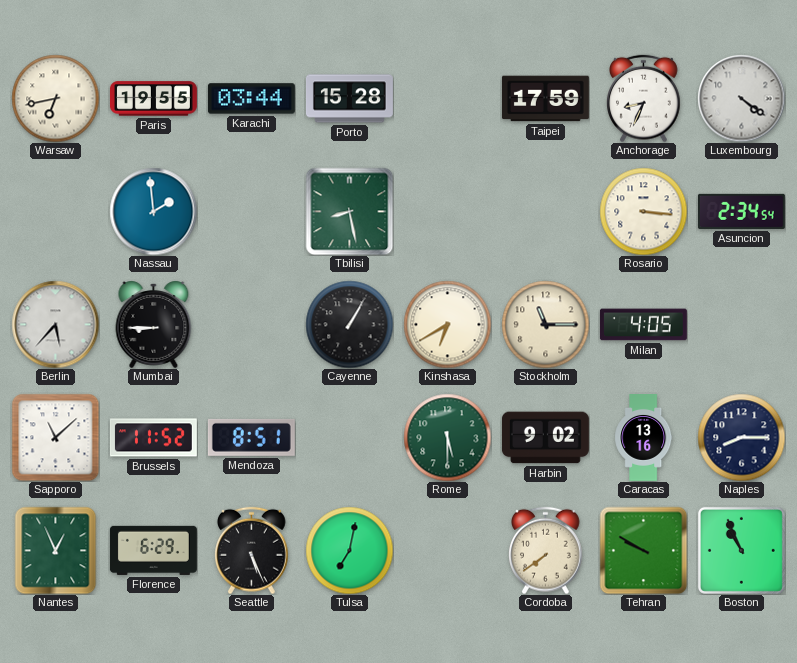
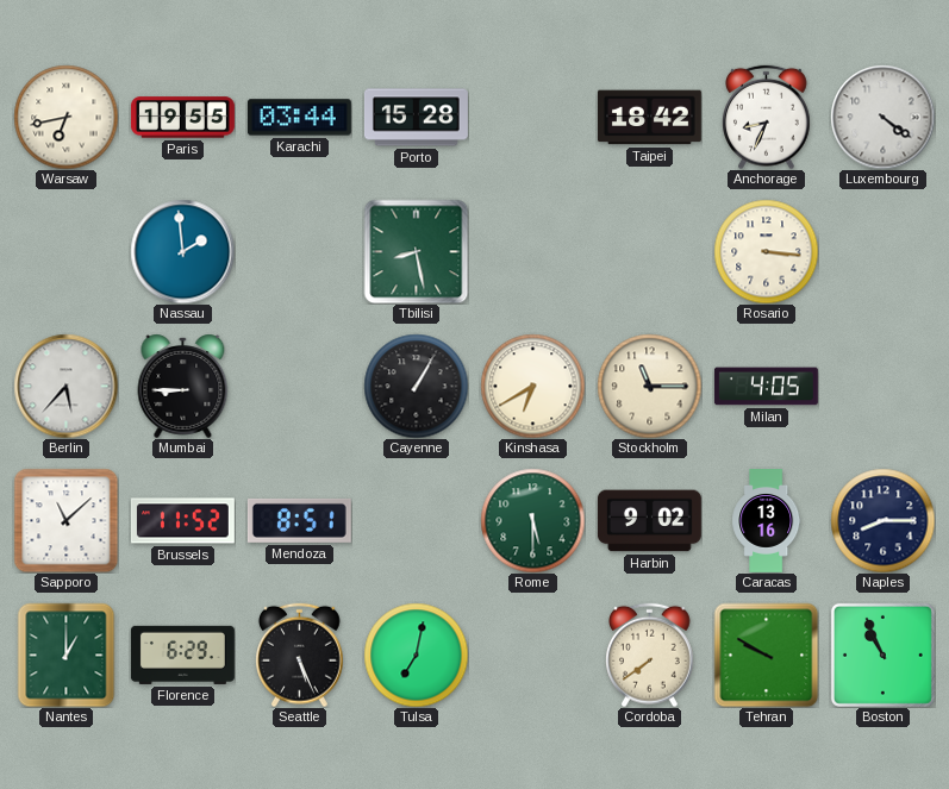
Taipei: 17:59 -> 18:42 (649, 118)
Asuncion: 2:34 -> none (741, 211)
Nantes: 12:56 -> 1:00 (67, 655)
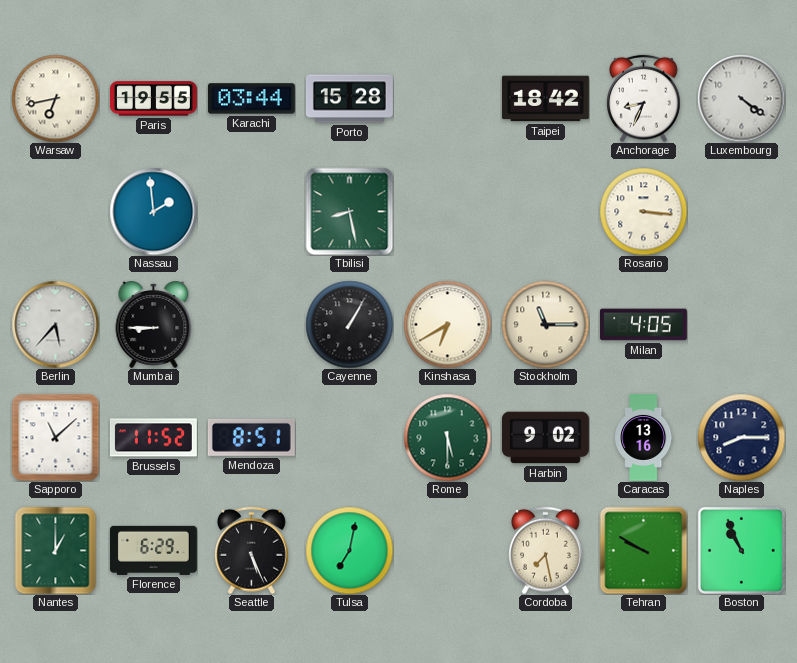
Cordoba: 7:39 -> 7:28 (546, 550)
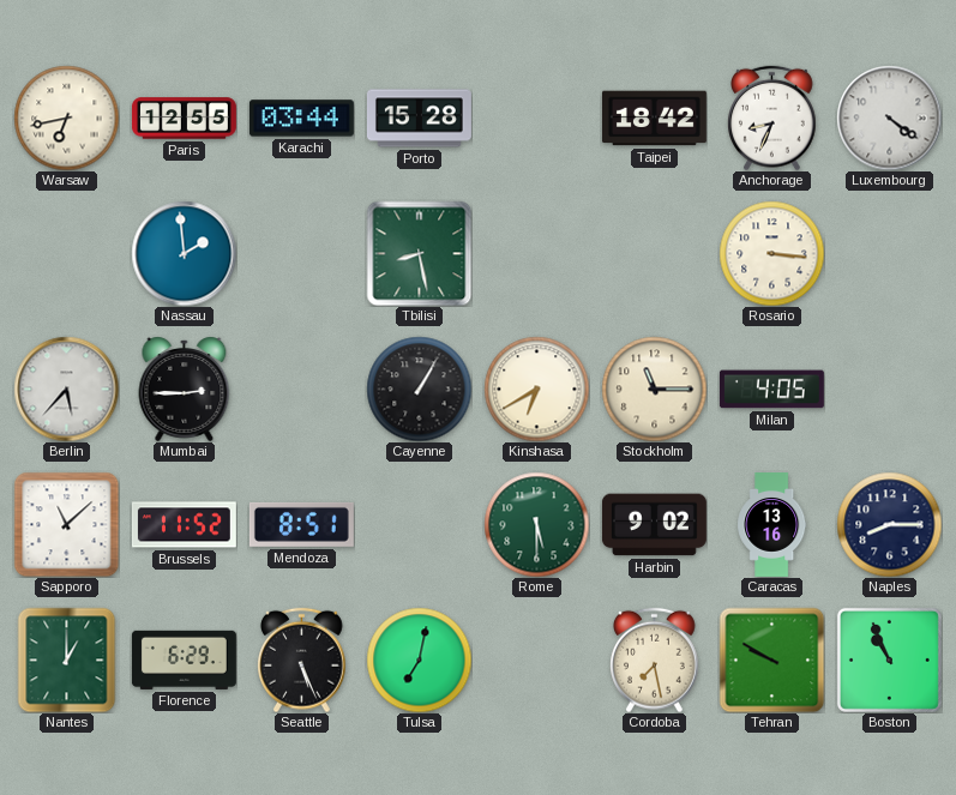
Paris: 19:55 -> 12:55 (184, 119)
Mumbai: 8:45 -> 2:45 (185, 389)
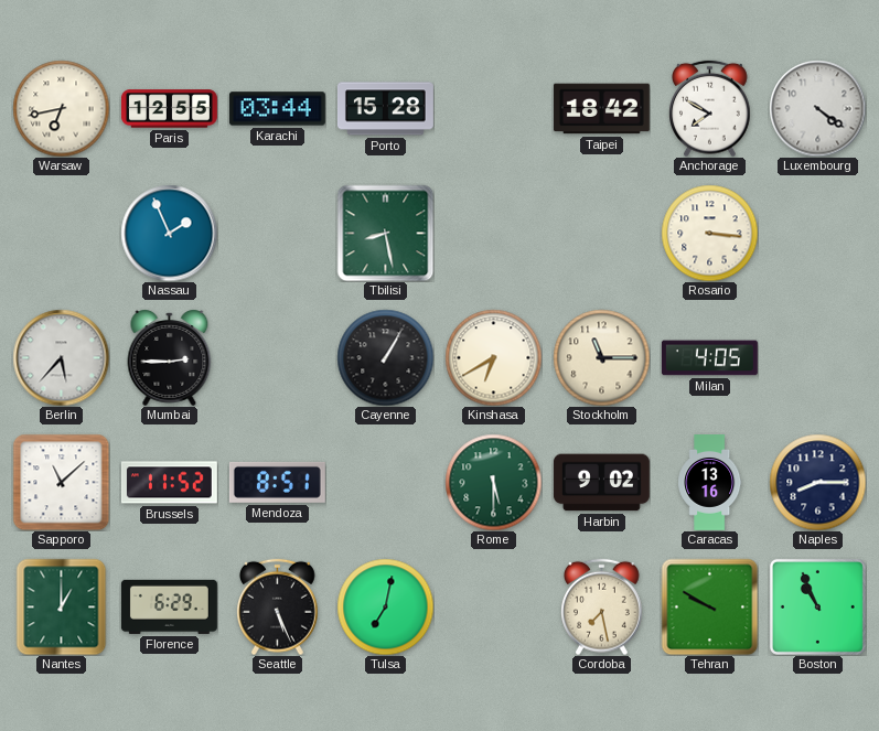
Anchorage: 8:34 -> 7:50 (710, 108)
Nassau: 1:59 -> 1:56 (169, 233)
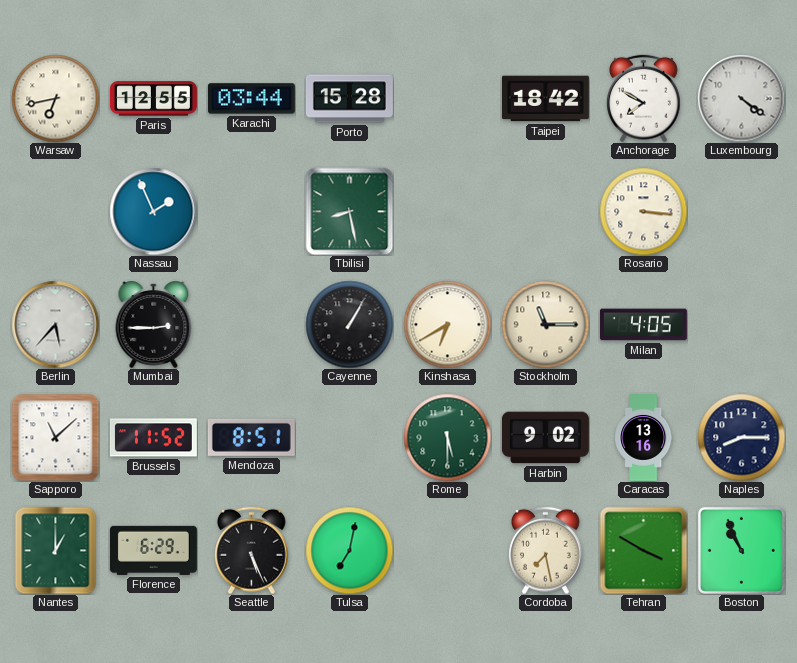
Tehran: 9:50 -> 3:50 (643, 550)
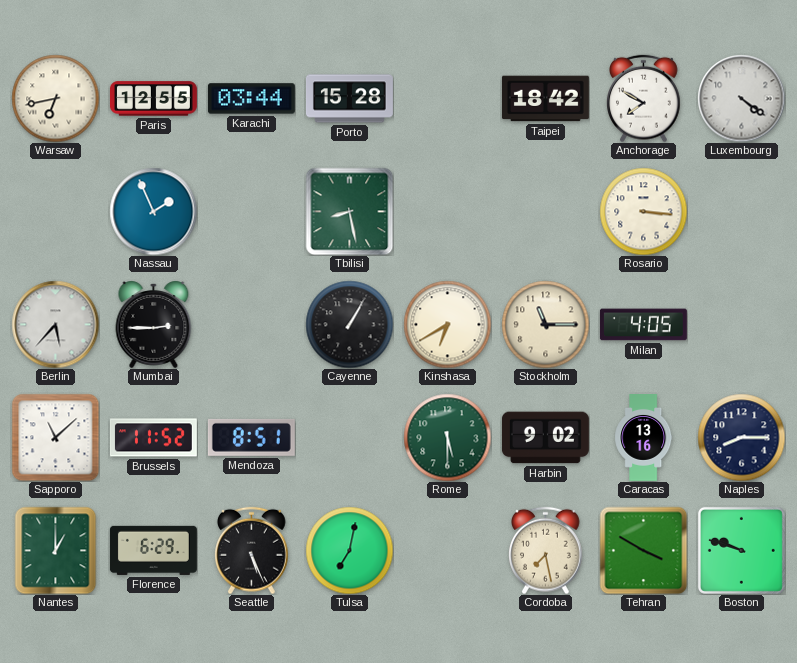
Boston: 10:56 -> 9:48 (741, 550)
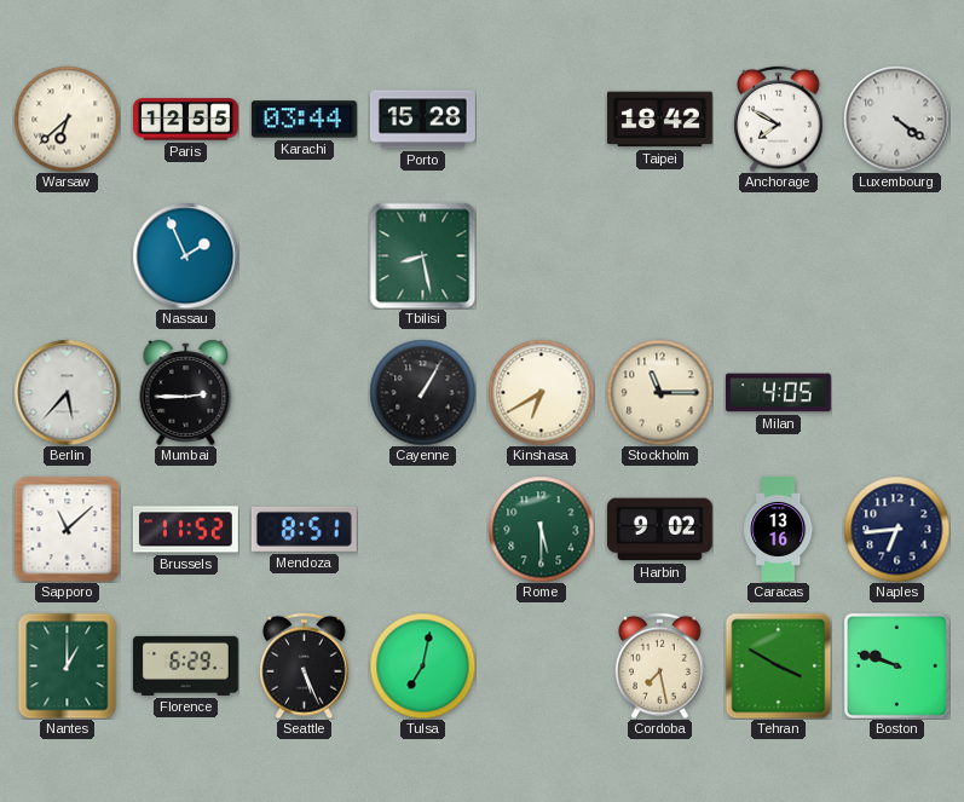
Warsaw: 6:43 -> 6:38 (67, 119)
Rosario: 3:16 -> none (643, 211)
Naples: 8:15 -> 6:44 (896, 529)
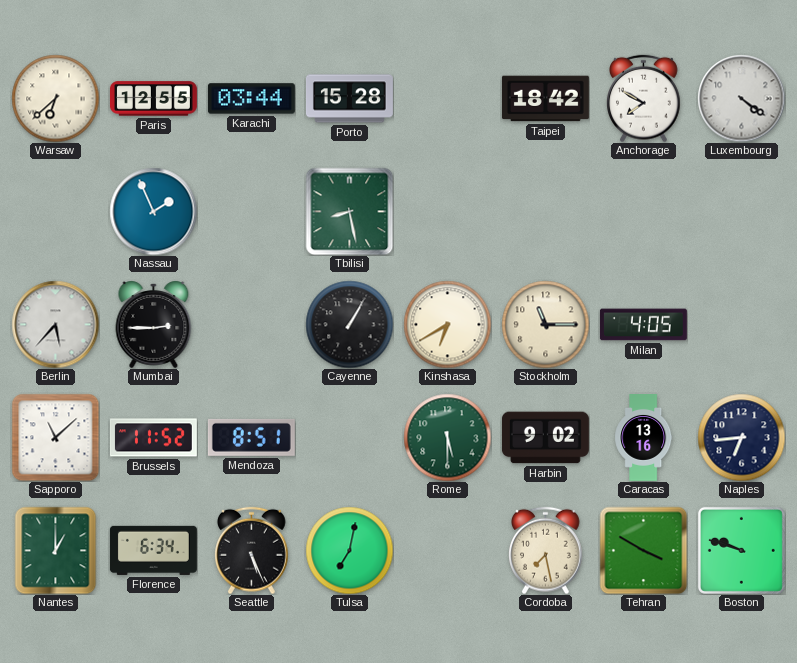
Florence: 6:29 -> 6:34 (153, 550)
